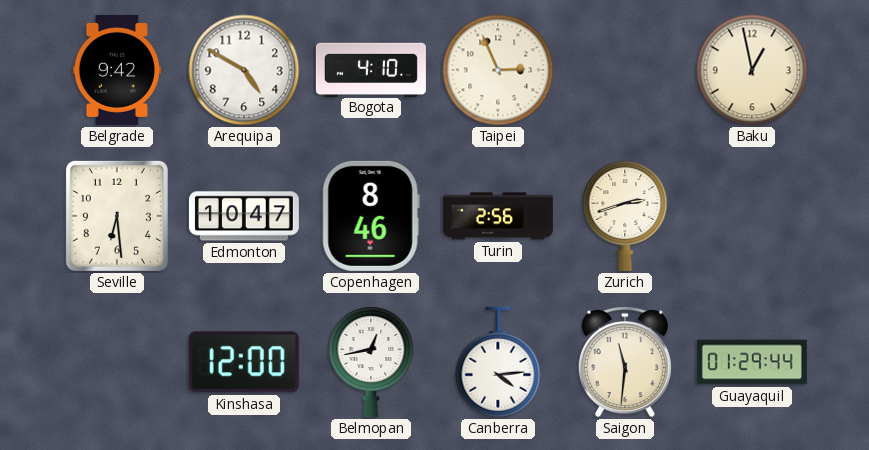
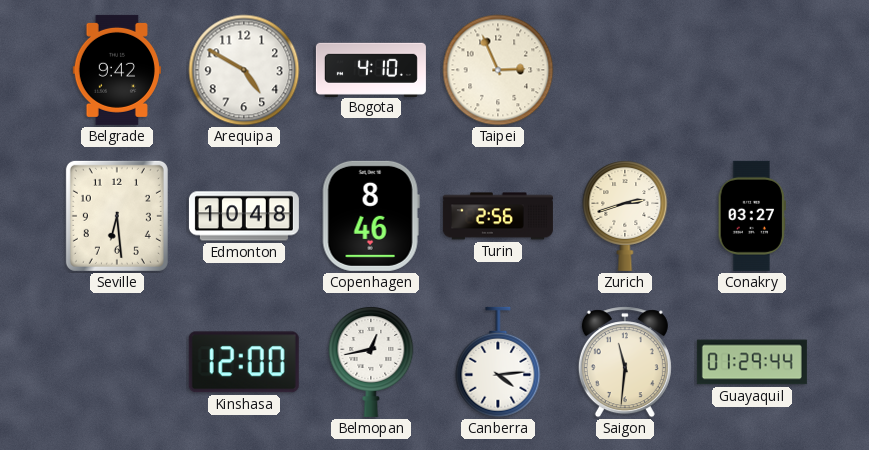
Baku: 12:58 -> none (752, 70)
Edmonton: 10:47 -> 10:48 (244, 216)
Conakry: none -> 03:27 (752, 216)
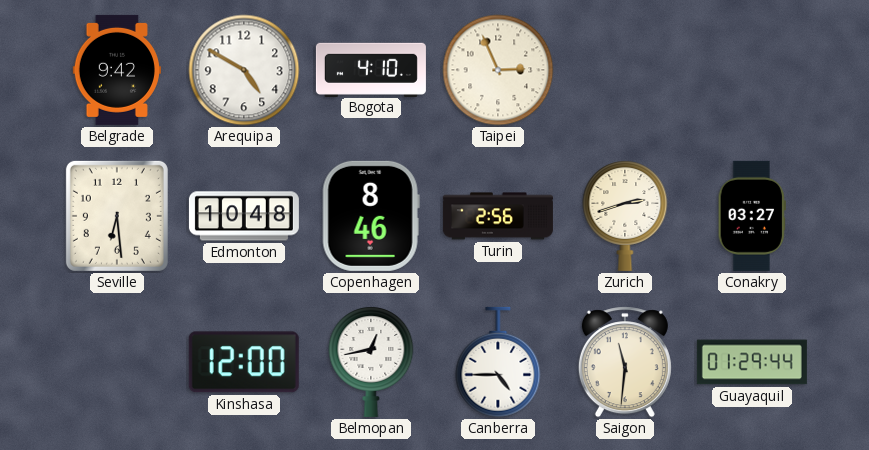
Canberra: 4:14 -> 4:45 (498, 362)
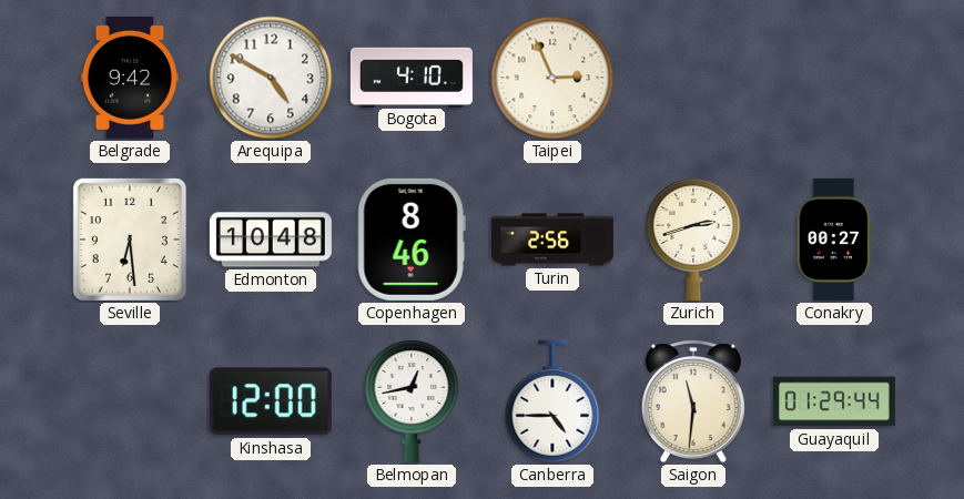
Conakry: 03:27 -> 00:27 (834, 240)
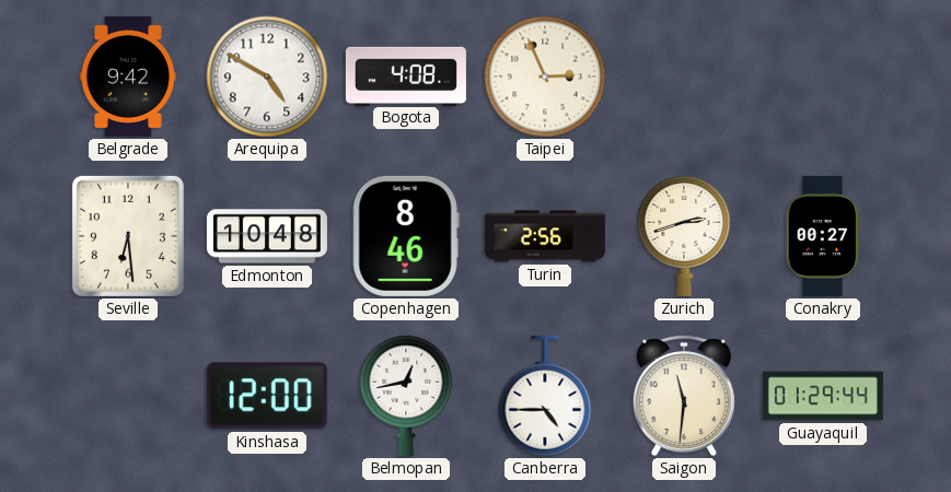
Bogota: 4:10 -> 4:08 (406, 75)
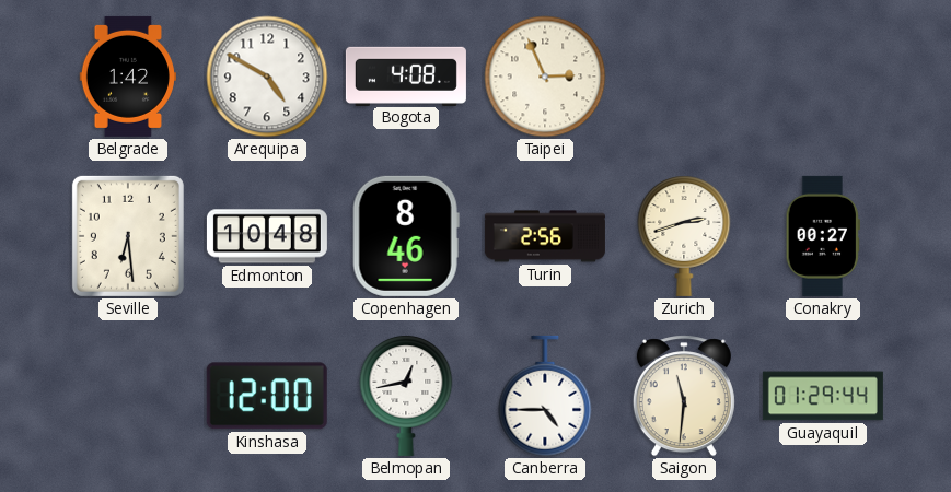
Belgrade: 9:42 -> 1:42 (127, 77)
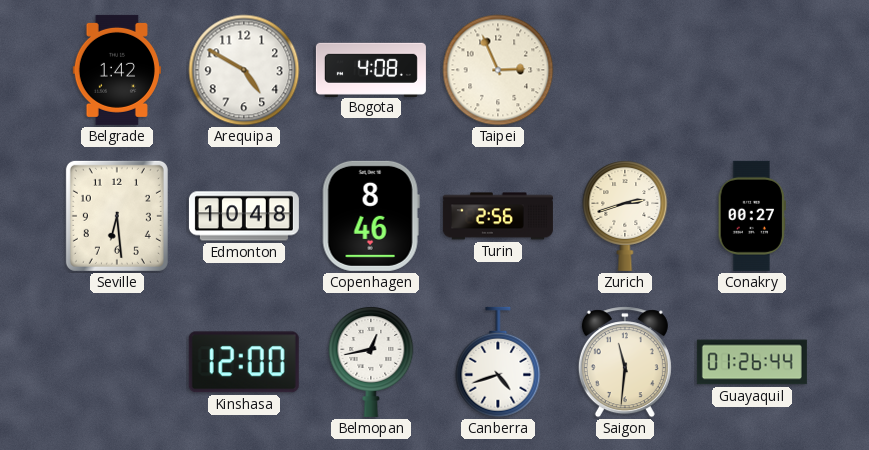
Canberra: 4:45 -> 4:42 (498, 362)
Guayaquil: 01:29 -> 01:26 (752, 362)
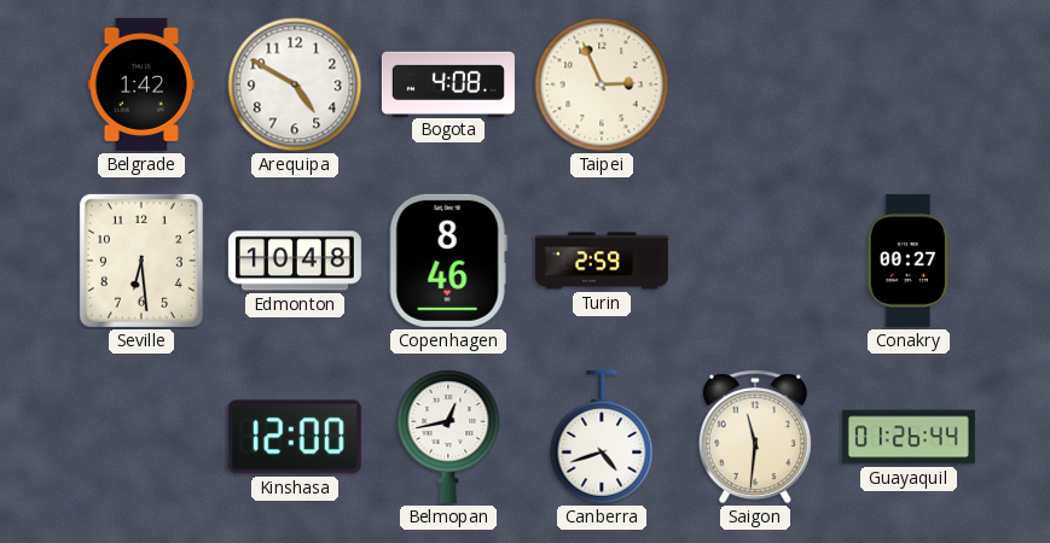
Turin: 2:56 -> 2:59 (602, 261)
Zurich: 2:42 -> none (625, 216)
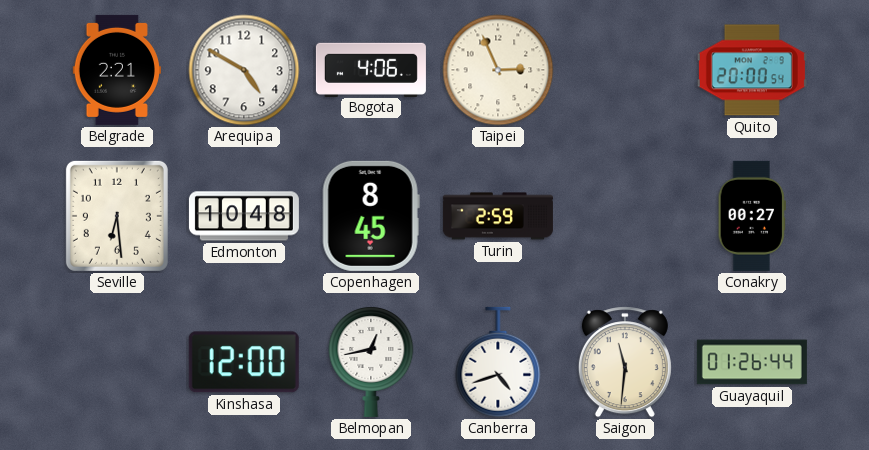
Belgrade: 1:42 -> 2:21 (116, 70)
Bogota: 4:08 -> 4:06 (371, 69)
Quito: none -> 20:00 (752, 70)
Copenhagen: 8:46 -> 8:45 (371, 216)
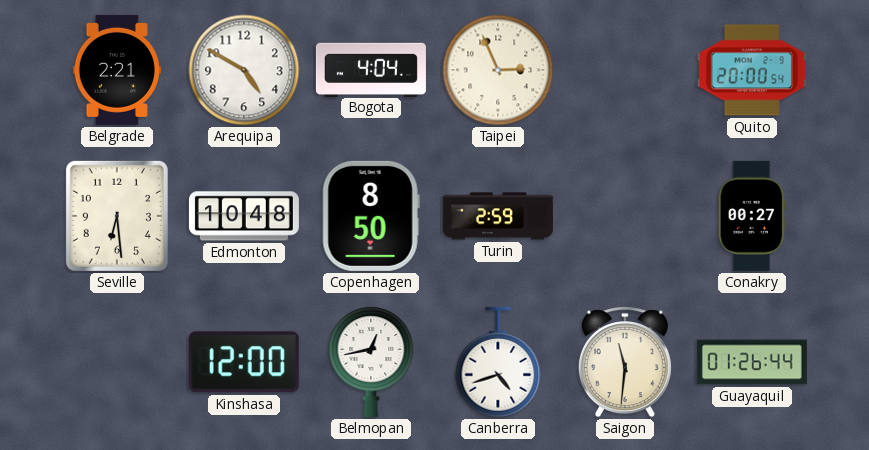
Bogota: 4:06 -> 4:04 (371, 69)
Copenhagen: 8:45 -> 8:50 (371, 216)
